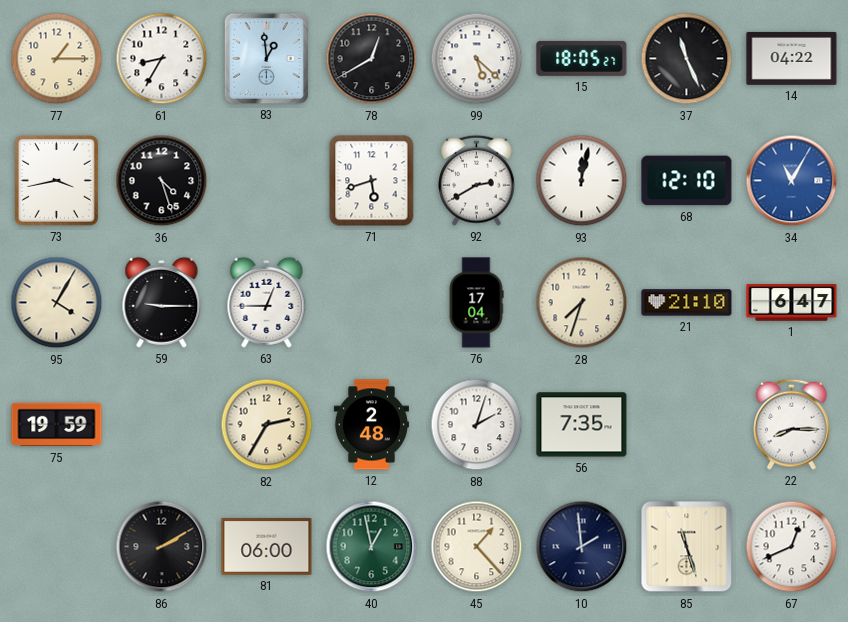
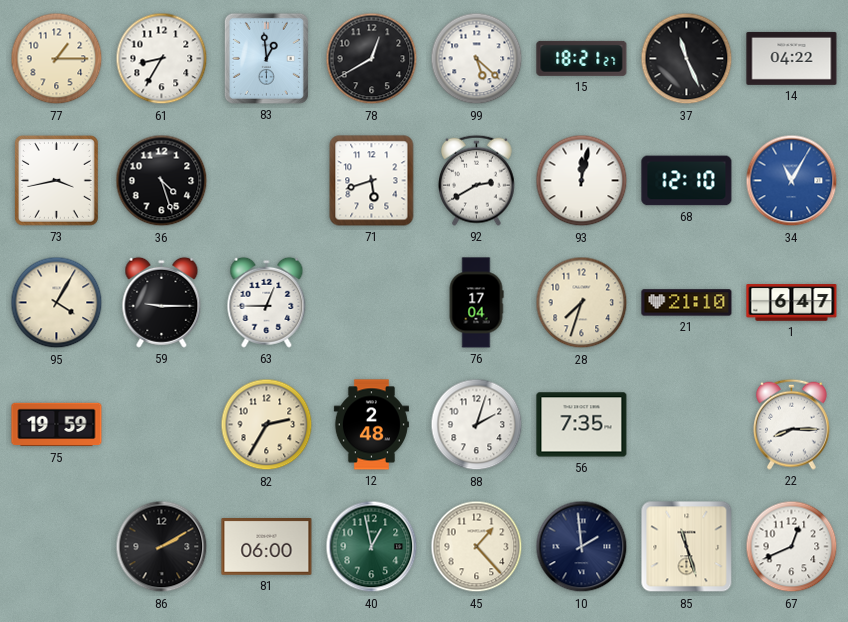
15: 18:05 -> 18:21 (582, 58)
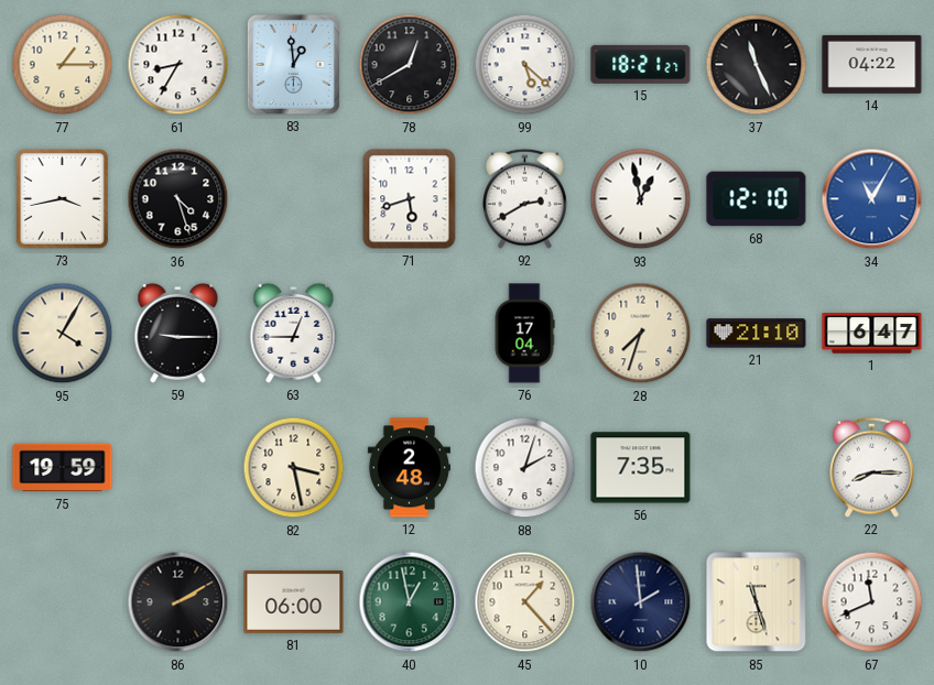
93: 12:02 -> 12:58 (641, 199)
82: 2:35 -> 3:28 (294, 468)
67: 12:41 -> 11:41 (872, 602)
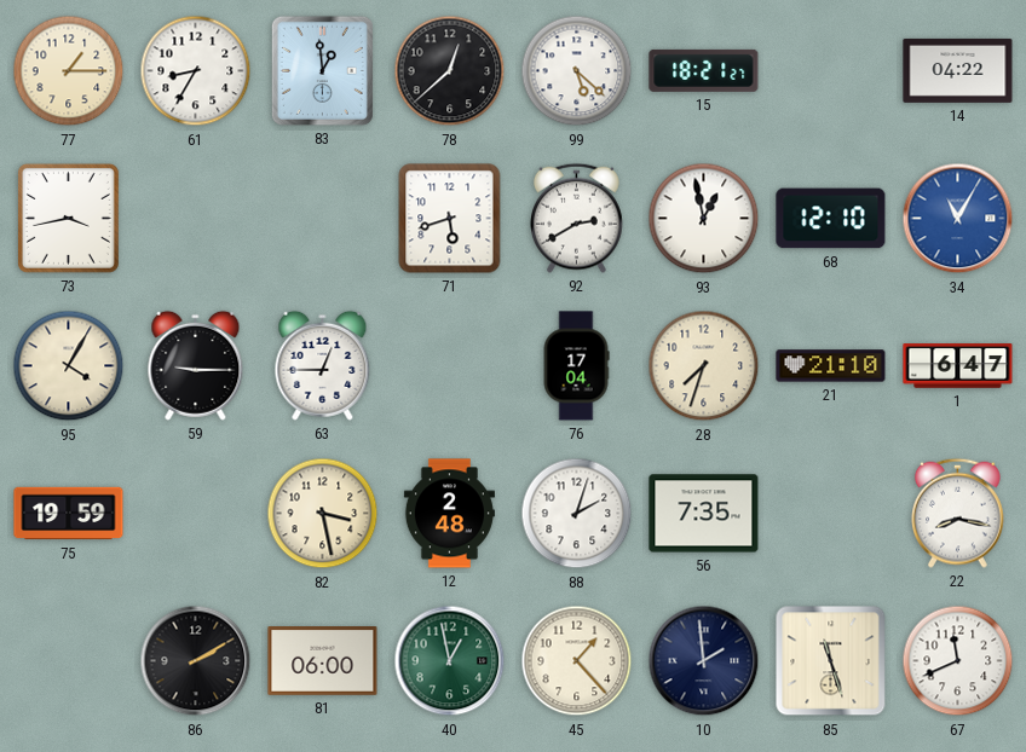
78: 12:40 -> 12:38 (450, 71)
37: 11:26 -> none (757, 65)
36: 4:27 -> none (178, 199)
22: 8:15 -> 8:17 (958, 513)
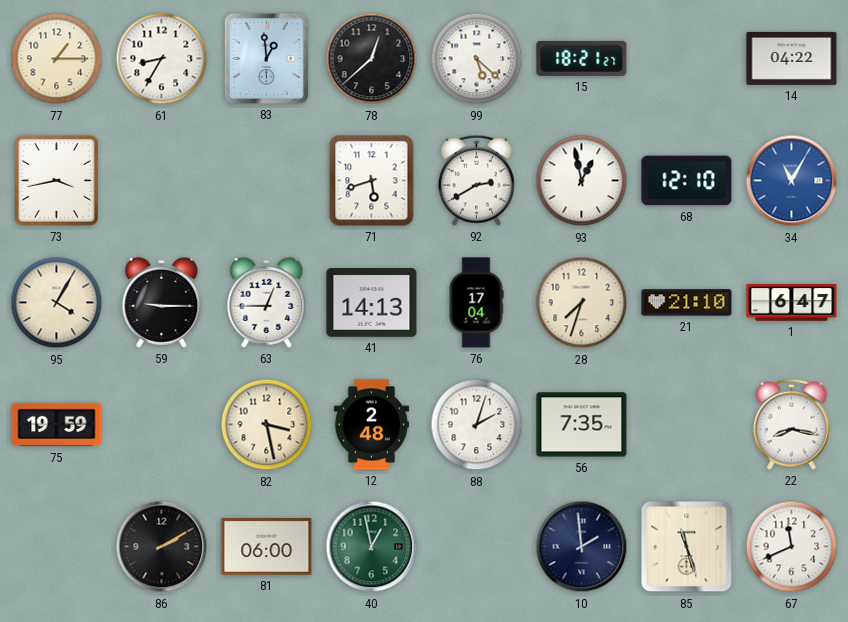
41: none -> 14:13 (372, 303)
45: 1:23 -> none (577, 661)
